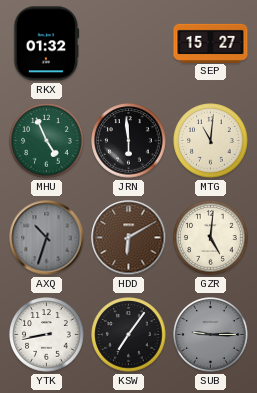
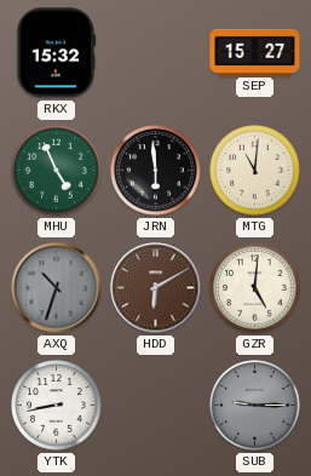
RKX: 01:32 -> 15:32 (56, 53)
KSW: 7:06 -> none (129, 335)
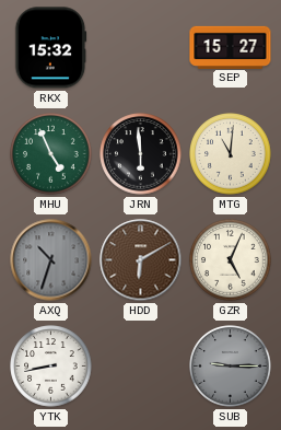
GZR: 5:01 -> 5:04 (231, 260)
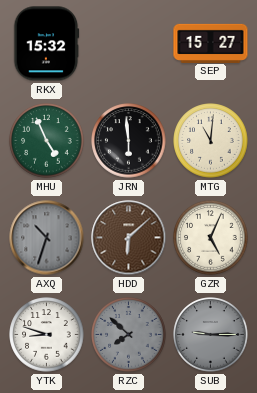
HDD: 6:10 -> 6:08 (129, 238)
YTK: 8:43 -> 8:48 (47, 335)
RZC: none -> 7:52 (129, 335)
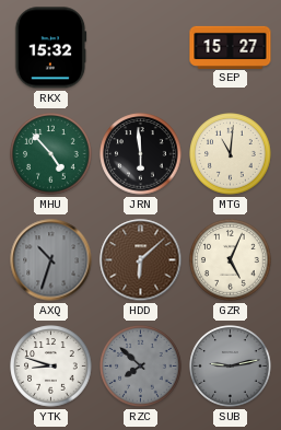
MHU: 4:56 -> 4:53 (51, 154)
SUB: 9:15 -> 9:13 (231, 367)
